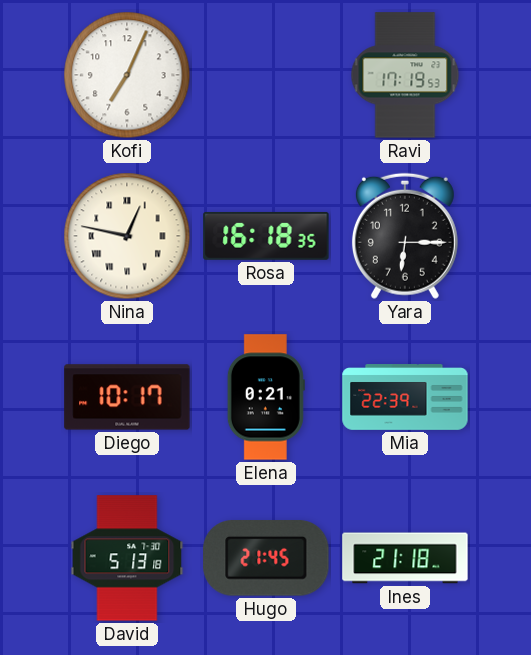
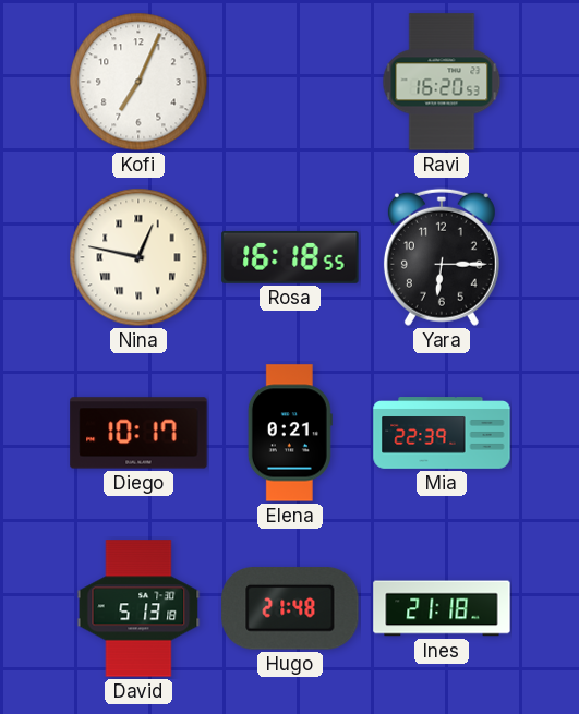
Ravi: 17:19 -> 16:20 (442, 82)
Rosa: 16:18:35 -> 16:18:55 (290, 257)
Hugo: 21:45 -> 21:48 (290, 608)
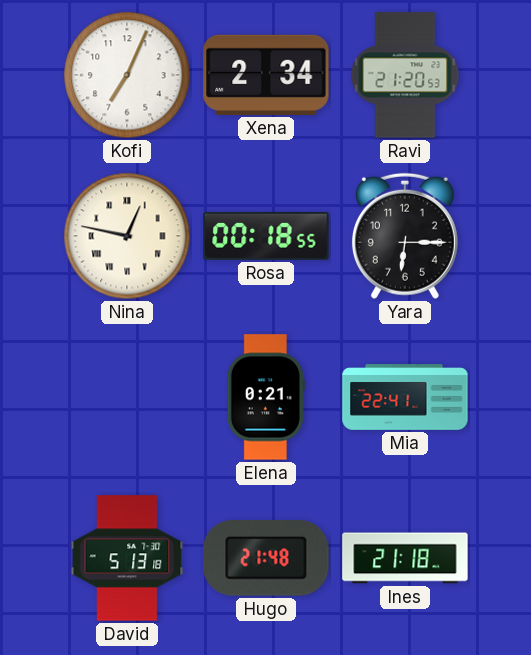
Xena: none -> 2:34 (266, 75)
Ravi: 16:20 -> 21:20 (405, 75)
Rosa: 16:18 -> 00:18 (266, 236)
Diego: 10:17 -> none (138, 433)
Mia: 22:39 -> 22:41 (405, 397)
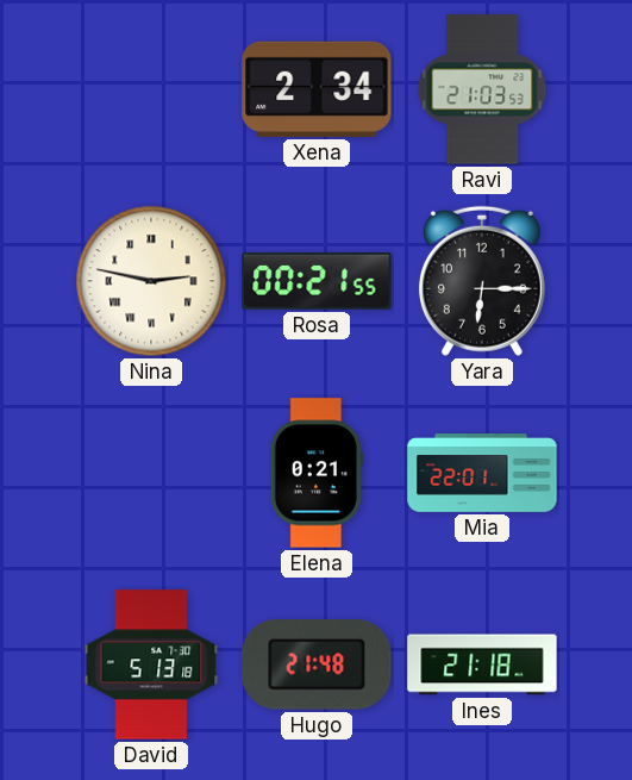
Kofi: 7:04 -> none (127, 75)
Ravi: 21:20 -> 21:03 (482, 89)
Nina: 12:47 -> 2:47 (151, 281)
Rosa: 00:18 -> 00:21 (317, 281)
Mia: 22:41 -> 22:01 (482, 473)
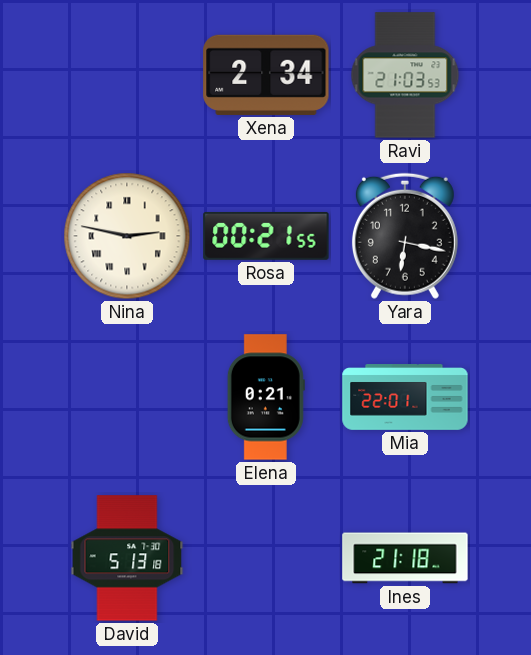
Yara: 6:15 -> 6:17 (405, 236)
Hugo: 21:48 -> none (317, 664)
